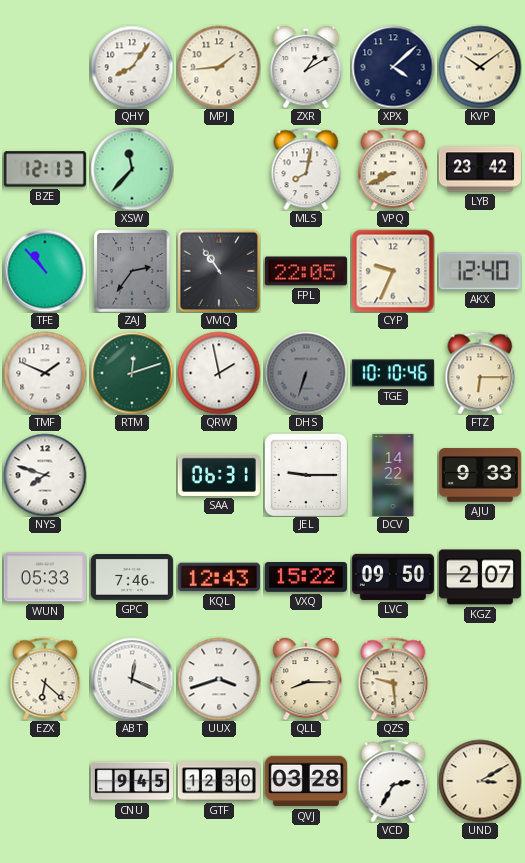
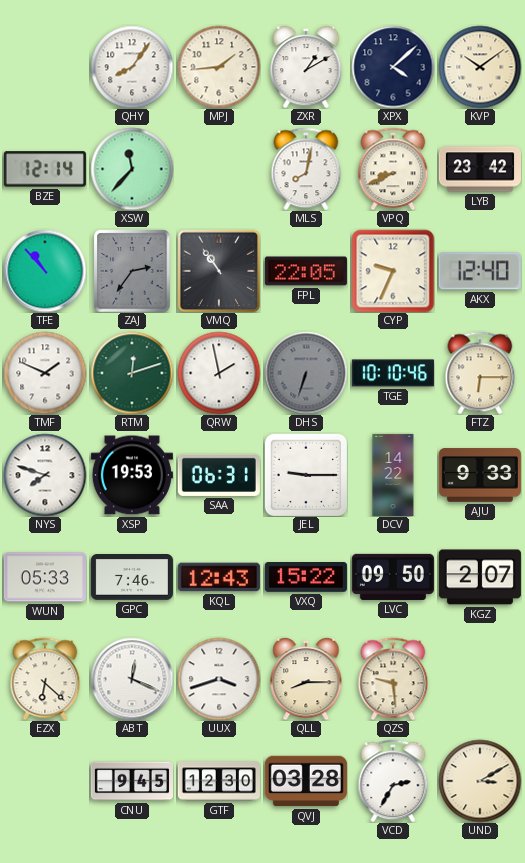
BZE: 12:13 -> 12:14 (45, 169)
XSP: none -> 19:53 (132, 475)
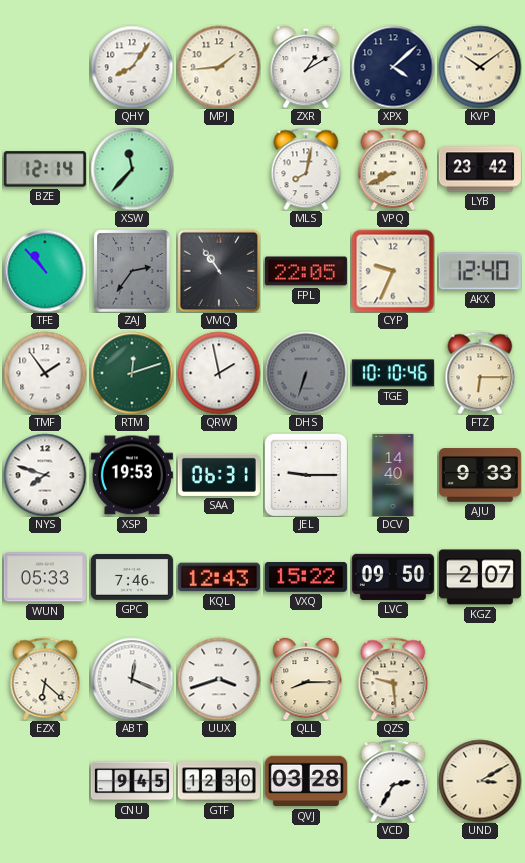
TMF: 1:49 -> 1:54 (45, 373)
DCV: 14:22 -> 14:40 (393, 475)
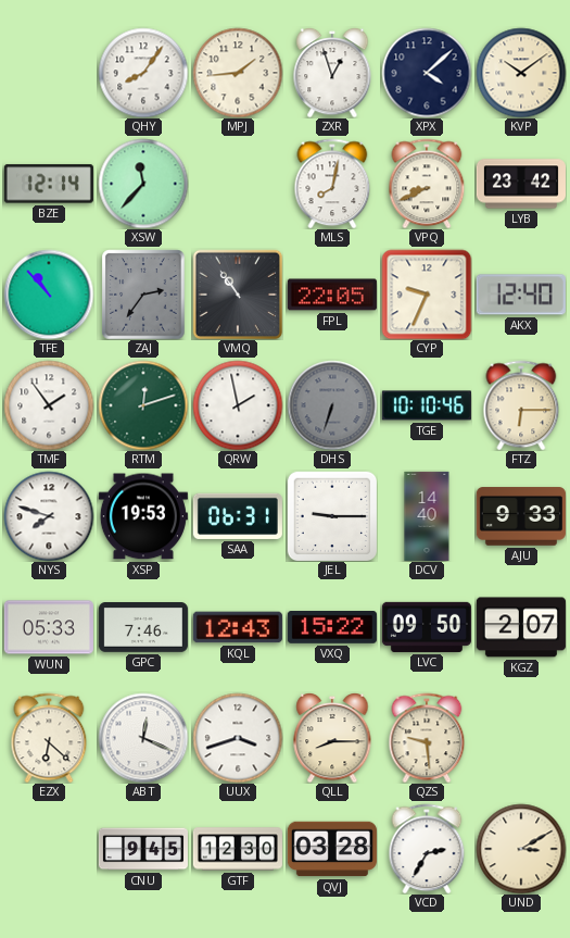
ZXR: 1:10 -> 12:57 (332, 73)
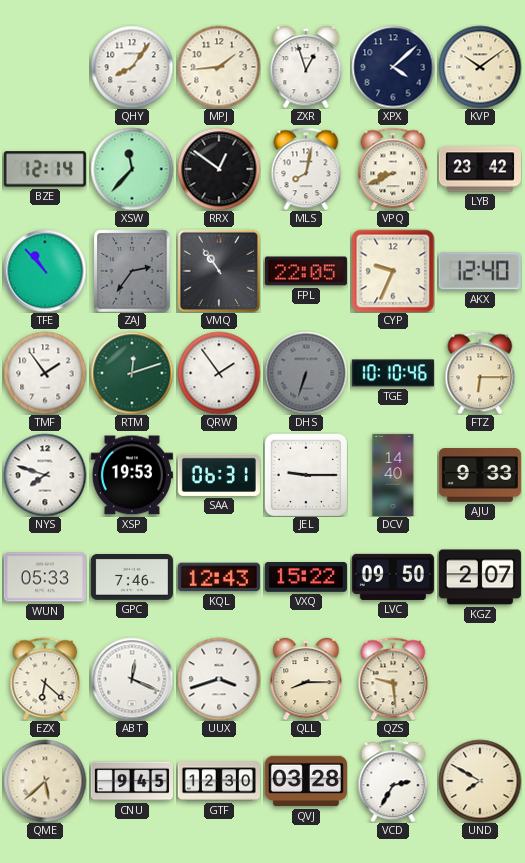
RRX: none -> 12:51 (219, 169)
QRW: 1:58 -> 1:54 (219, 373)
QME: none -> 5:38 (45, 781)
UND: 3:10 -> 7:50 (480, 781)
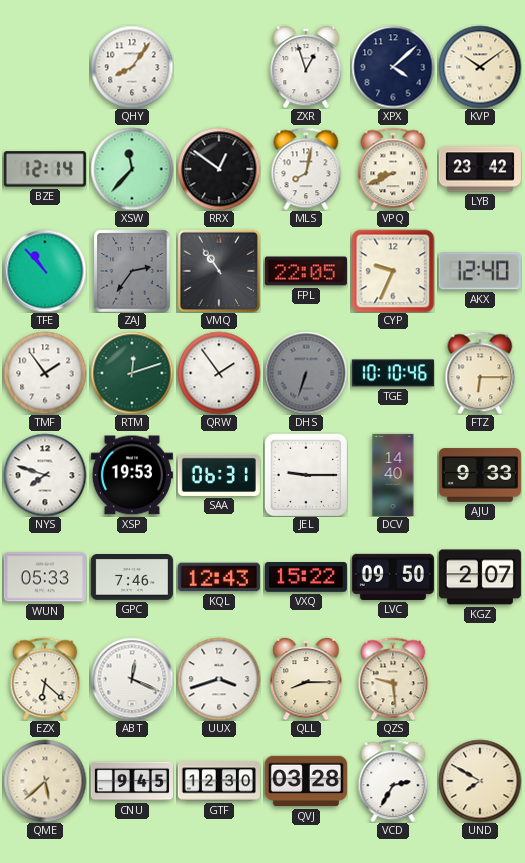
MPJ: 1:44 -> none (219, 67)
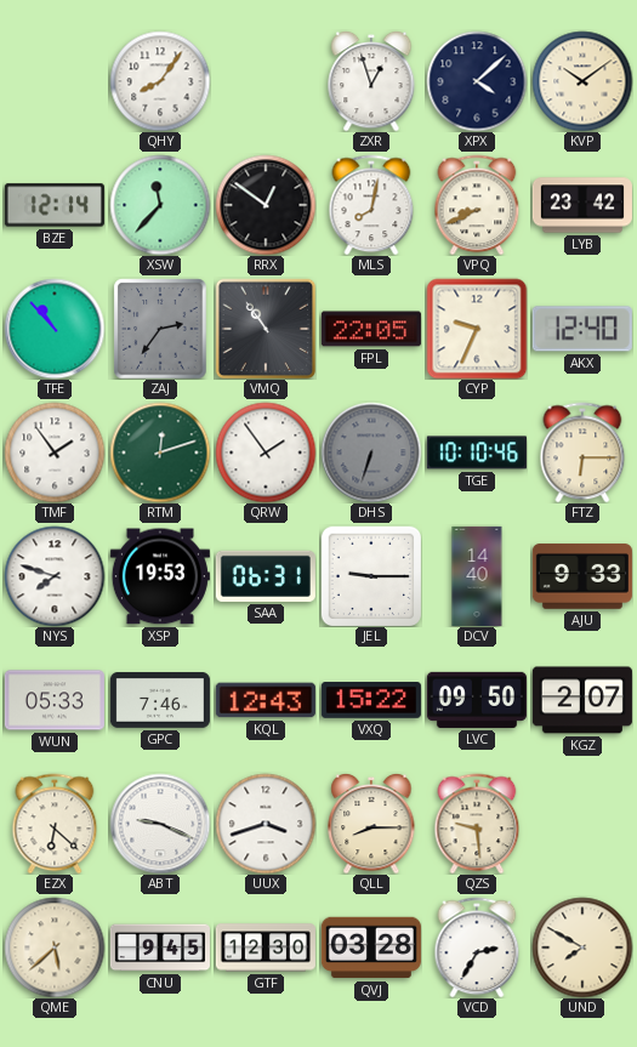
ABT: 12:19 -> 9:19 (160, 824)
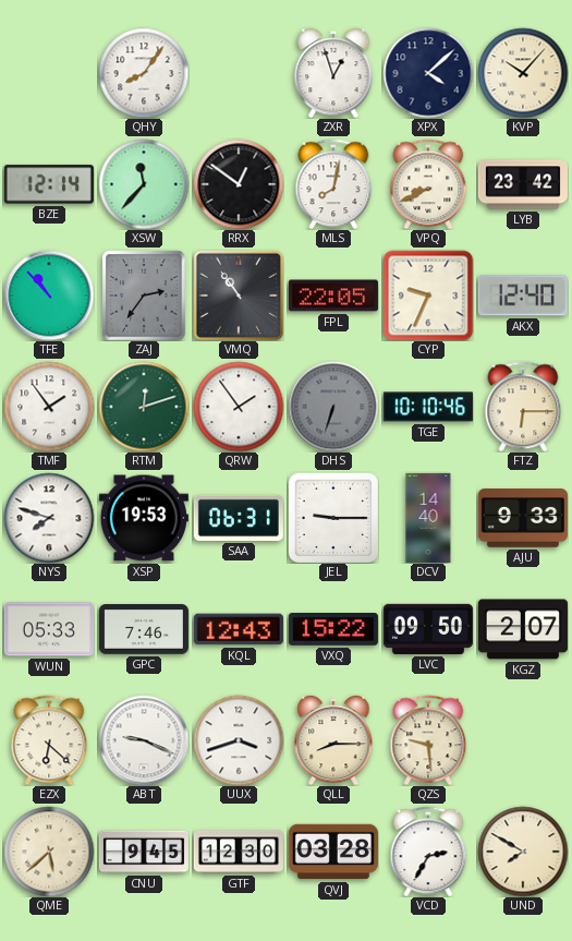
KVP: 10:09 -> 10:07 (523, 73)
